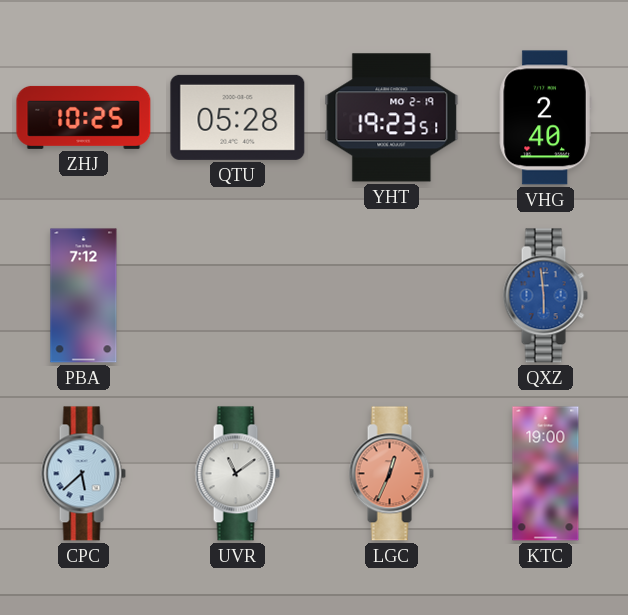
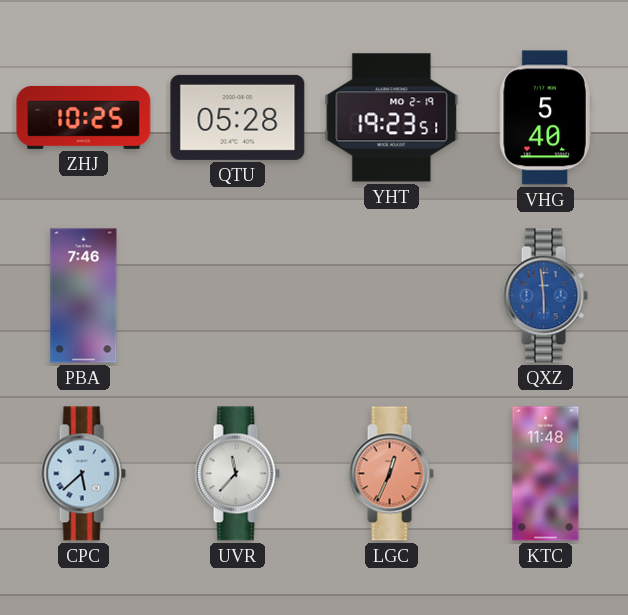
VHG: 2:40 -> 5:40 (545, 118)
PBA: 7:12 -> 7:46 (84, 296)
UVR: 11:09 -> 11:37 (237, 474)
KTC: 19:00 -> 11:48 (546, 474)
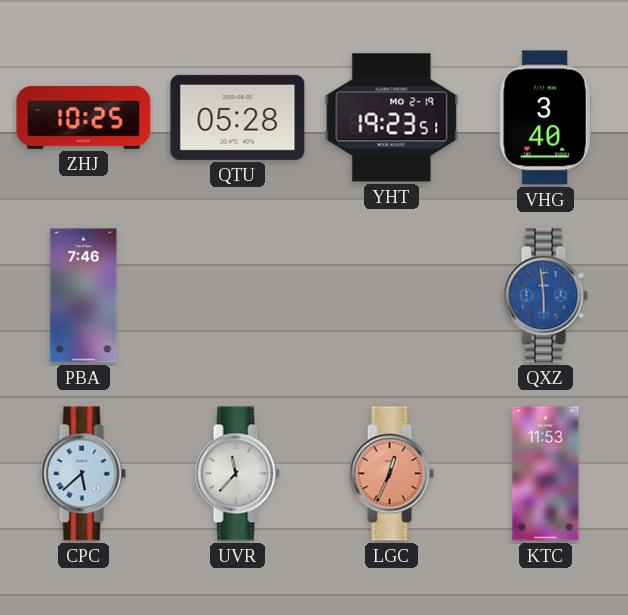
VHG: 5:40 -> 3:40 (545, 118)
KTC: 11:48 -> 11:53 (546, 474)
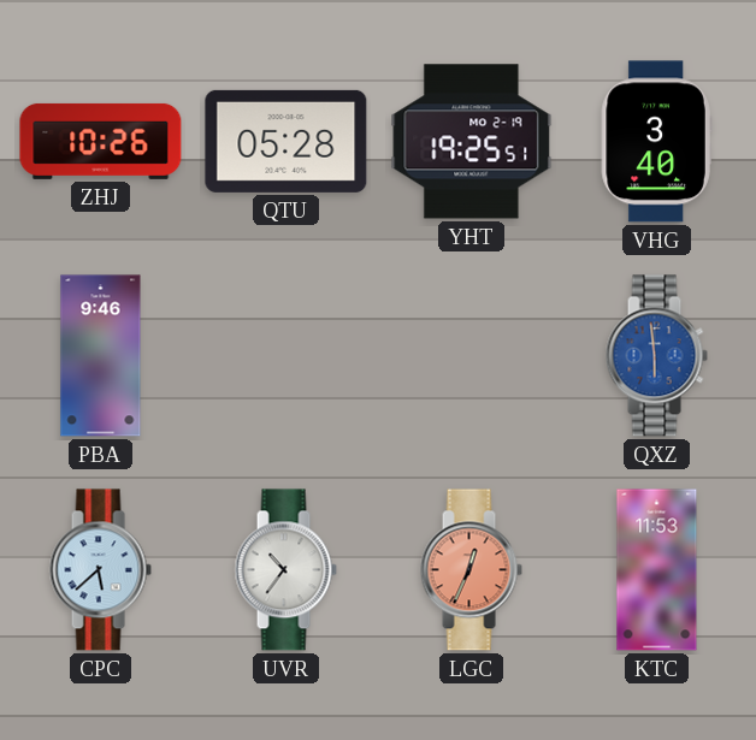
ZHJ: 10:25 -> 10:26 (101, 141)
YHT: 19:23 -> 19:25 (472, 142)
PBA: 7:46 -> 9:46 (101, 356)
UVR: 11:37 -> 10:36 (285, 570)
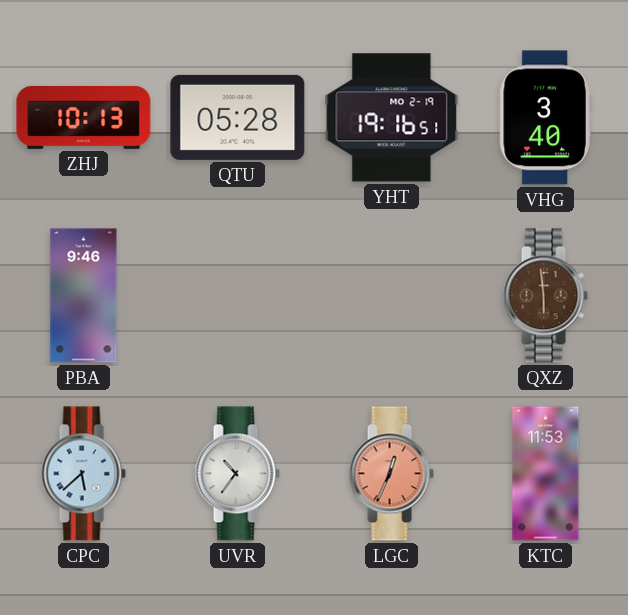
ZHJ: 10:26 -> 10:13 (84, 117)
YHT: 19:25 -> 19:16 (392, 118)
QXZ dial: blue -> brown (545, 296)
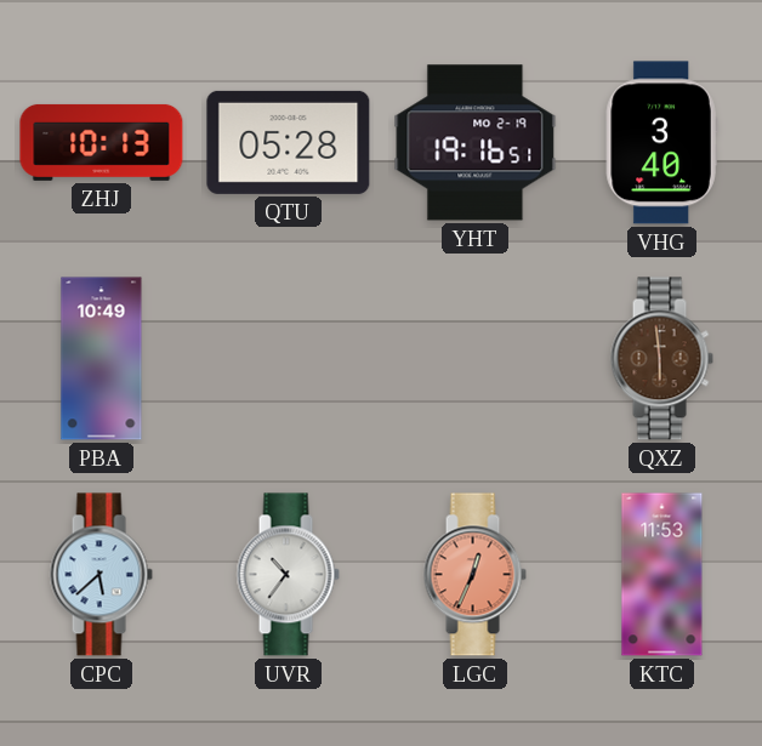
PBA: 9:46 -> 10:49 (102, 359)
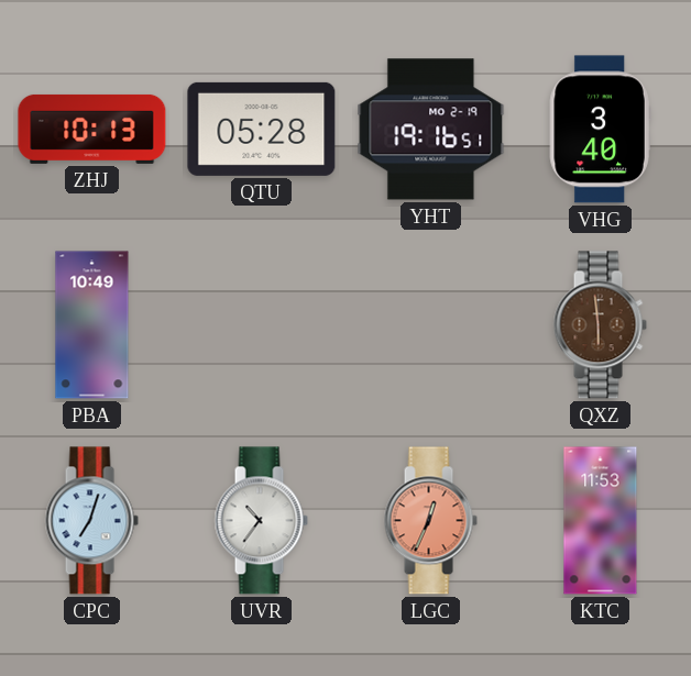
CPC: 5:38 -> 7:03 (91, 521)
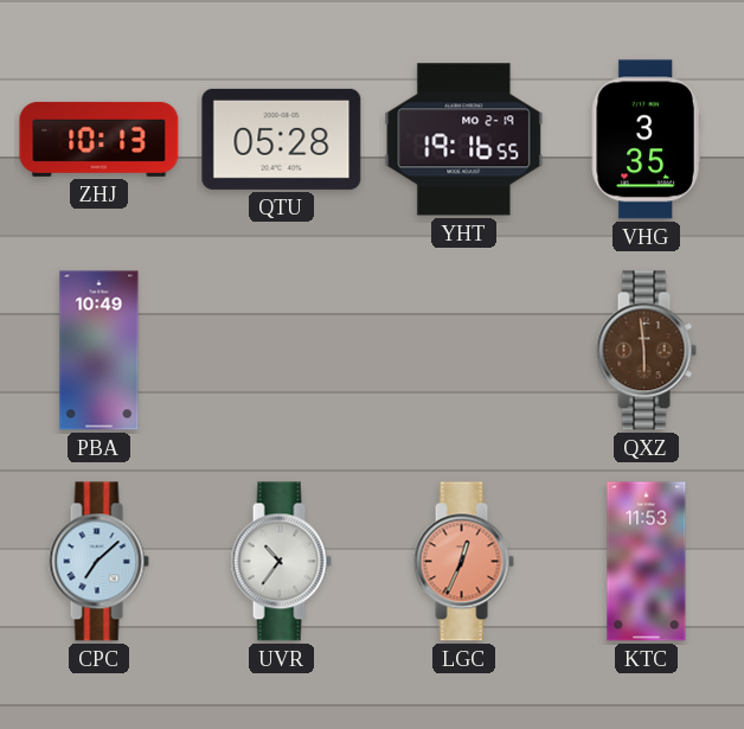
YHT: 19:16:51 -> 19:16:55 (464, 140)
VHG: 3:40 -> 3:35 (646, 140)
CPC: 7:03 -> 7:08 (98, 562)
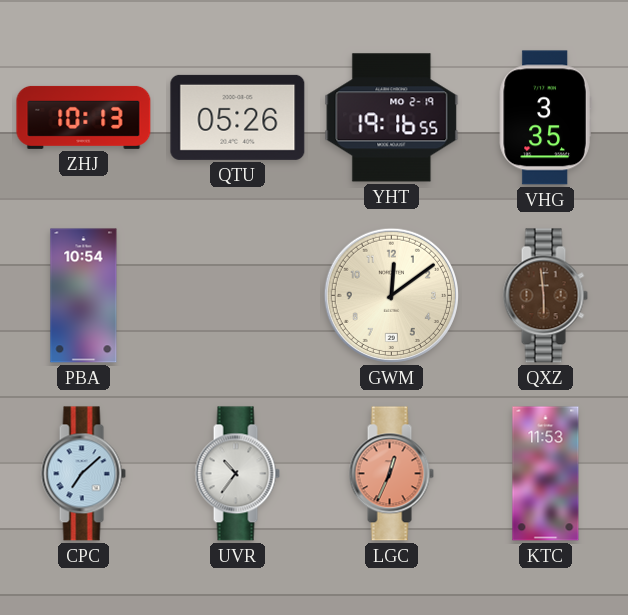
QTU: 05:28 -> 05:26 (238, 117)
PBA: 10:49 -> 10:54 (84, 296)
GWM: none -> 12:09 (391, 295)
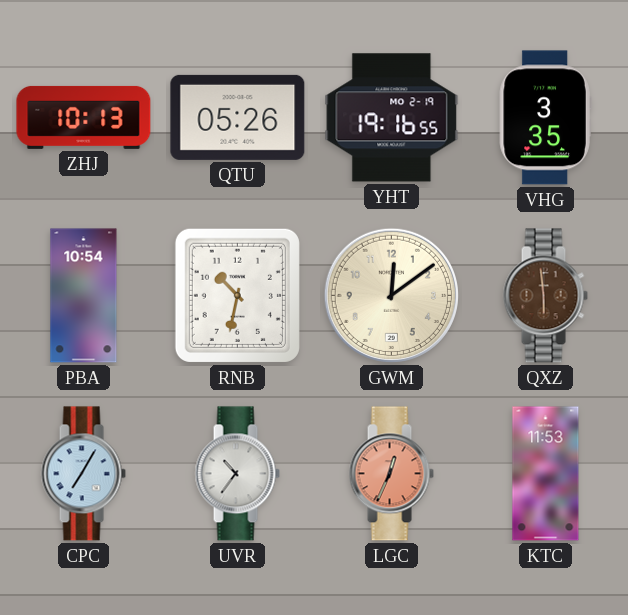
RNB: none -> 10:32 (237, 295)
CPC: 7:08 -> 7:05 (83, 474)
